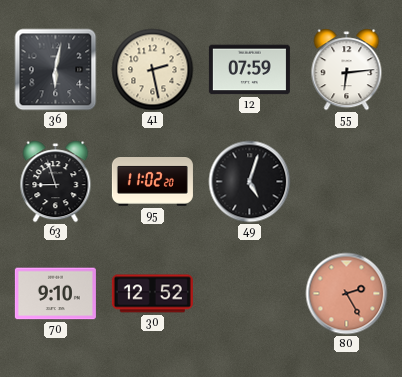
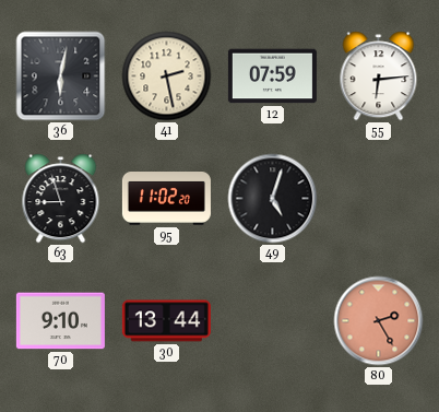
30: 12:52 -> 13:44 (166, 321)
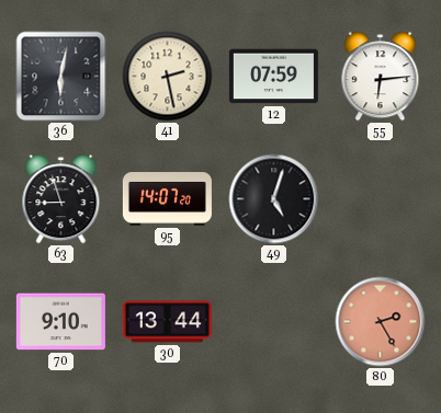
95: 11:02 -> 14:07 (167, 199)
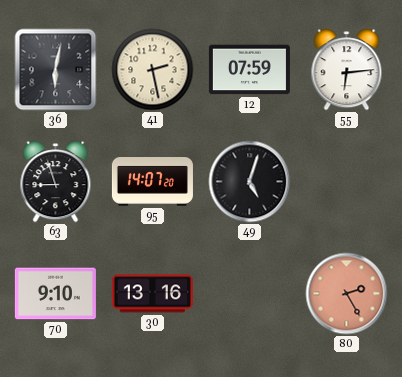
30: 13:44 -> 13:16 (152, 294)
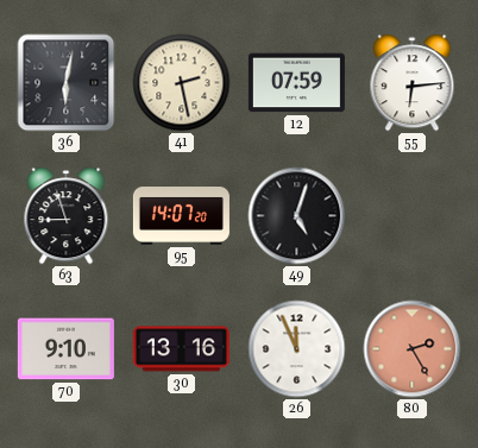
26: none -> 11:56 (297, 349)
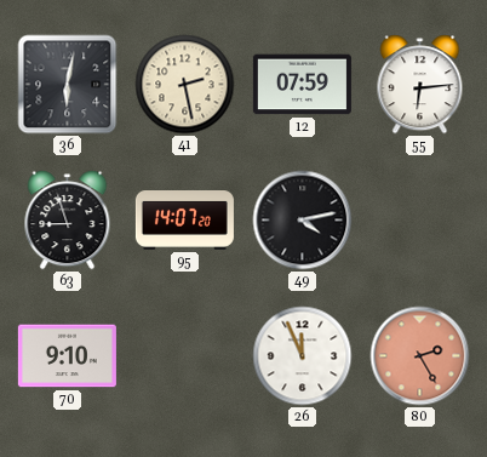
49: 5:03 -> 4:13 (303, 221)
30: 13:16 -> none (181, 349)
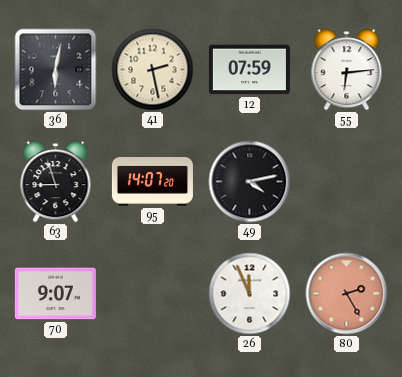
70: 9:10 -> 9:07 (55, 294)
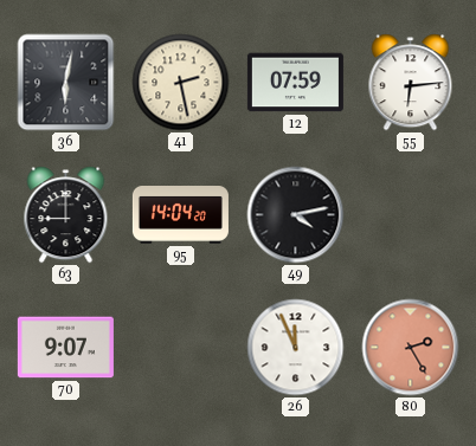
63: 8:57 -> 9:00 (66, 215)
95: 14:07 -> 14:04 (180, 215)
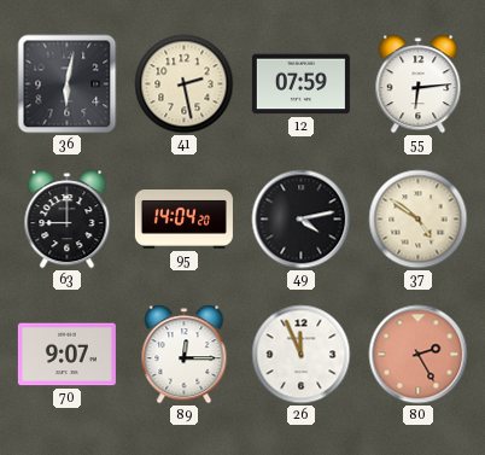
37: none -> 4:51 (419, 220)
89: none -> 12:15 (185, 355)
